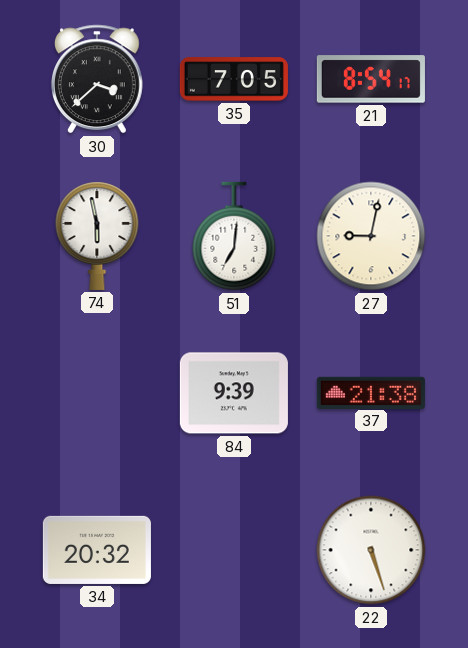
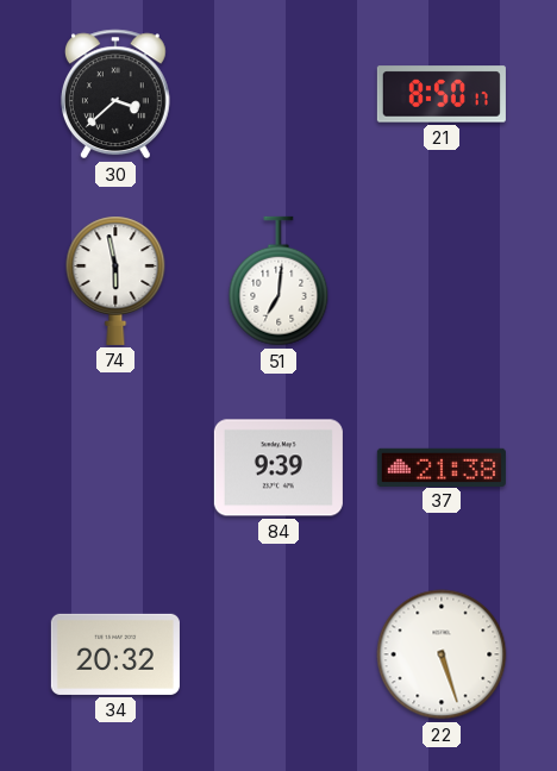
35: 7:05 -> none (234, 79)
21: 8:54 -> 8:50 (442, 94)
27: 9:02 -> none (371, 236)
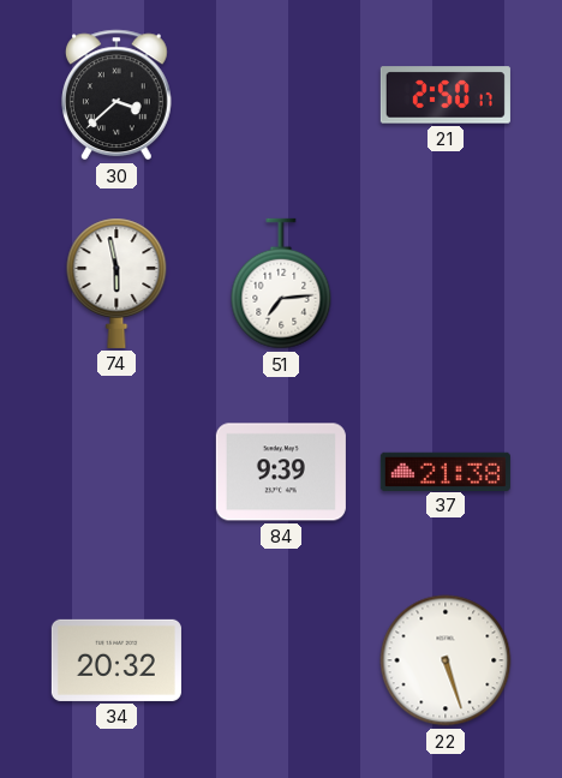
21: 8:50 -> 2:50 (446, 95)
51: 7:01 -> 7:14 (281, 283)
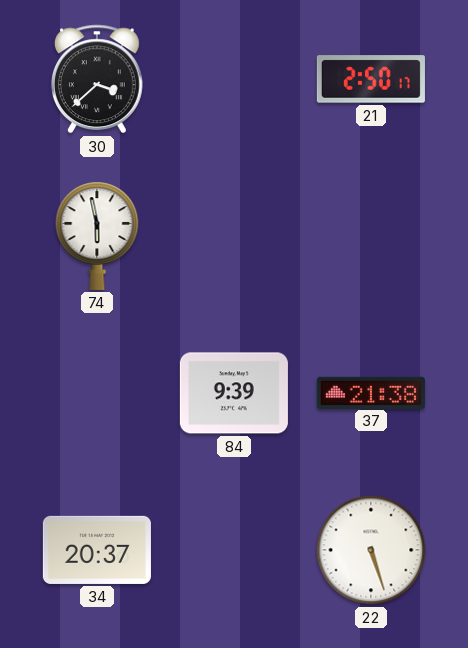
51: 7:14 -> none (281, 283)
34: 20:32 -> 20:37 (97, 550)
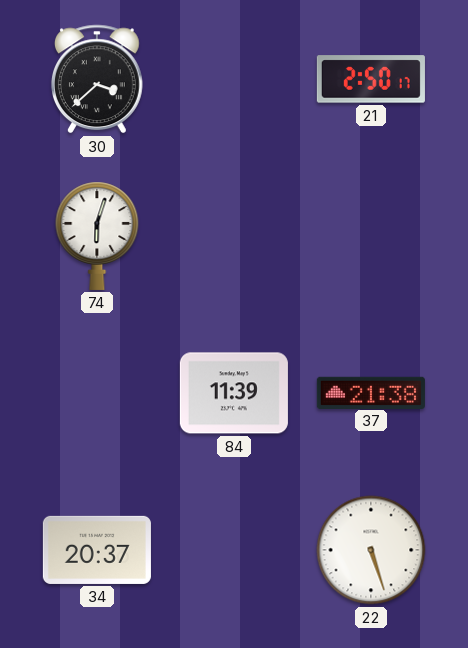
74: 5:58 -> 6:03 (97, 236)
84: 9:39 -> 11:39 (234, 393)
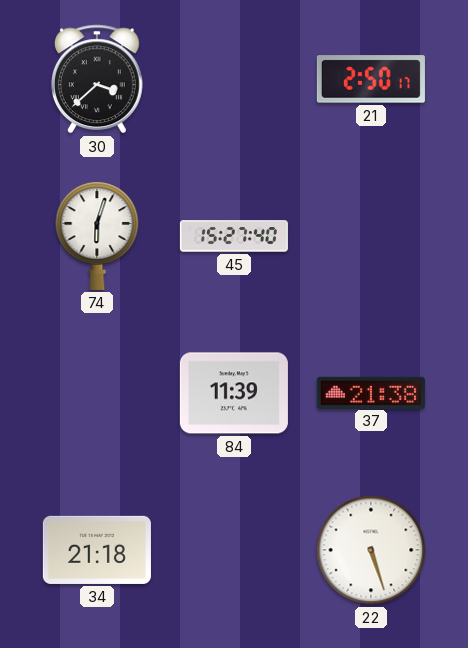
45: none -> 15:27 (234, 236)
34: 20:37 -> 21:18 (97, 550)
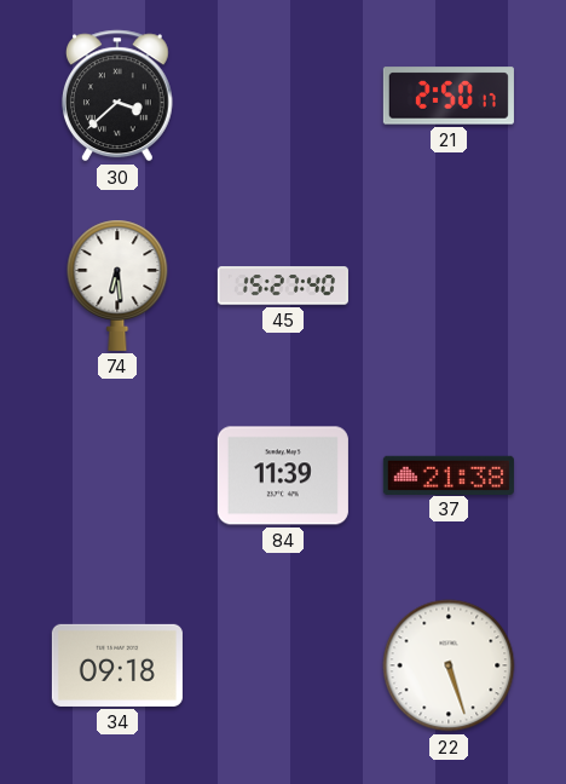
74: 6:03 -> 6:29 (117, 286)
34: 21:18 -> 09:18 (117, 665)
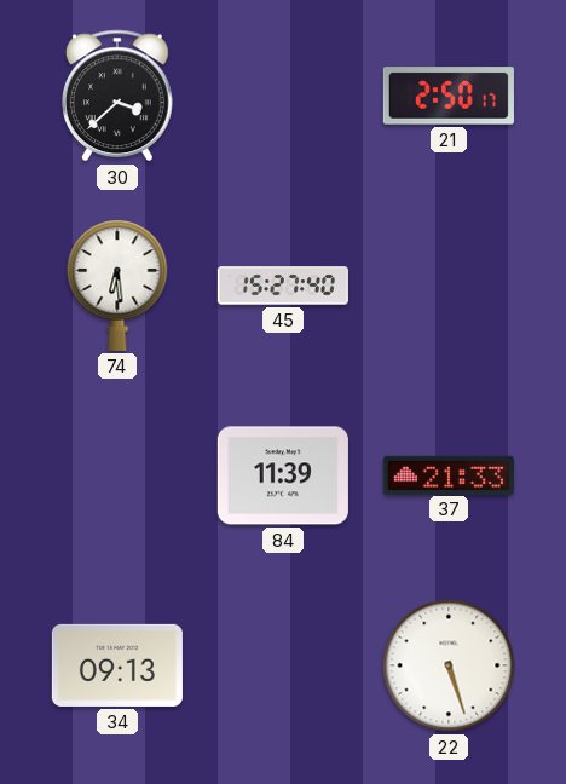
37: 21:38 -> 21:33 (449, 474)
34: 09:18 -> 09:13 (117, 665)
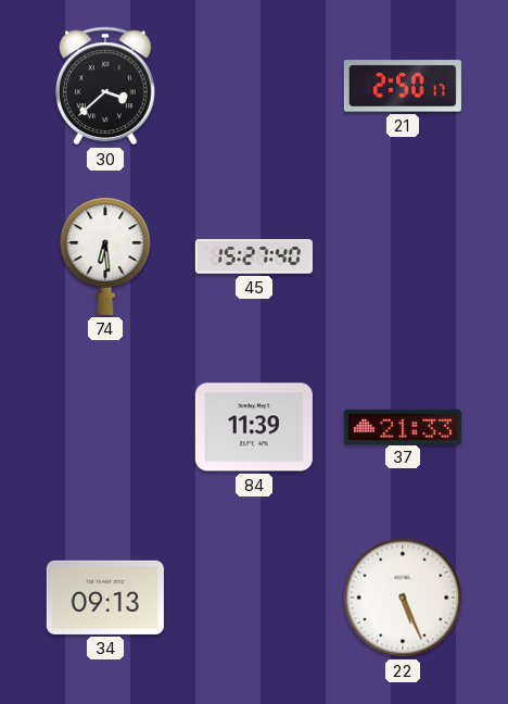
22: 5:27 -> 5:26 (403, 598)
